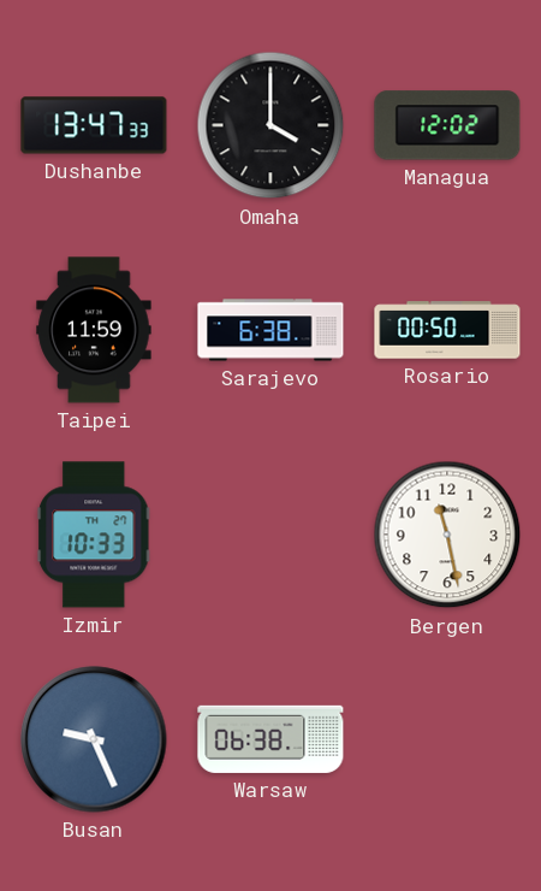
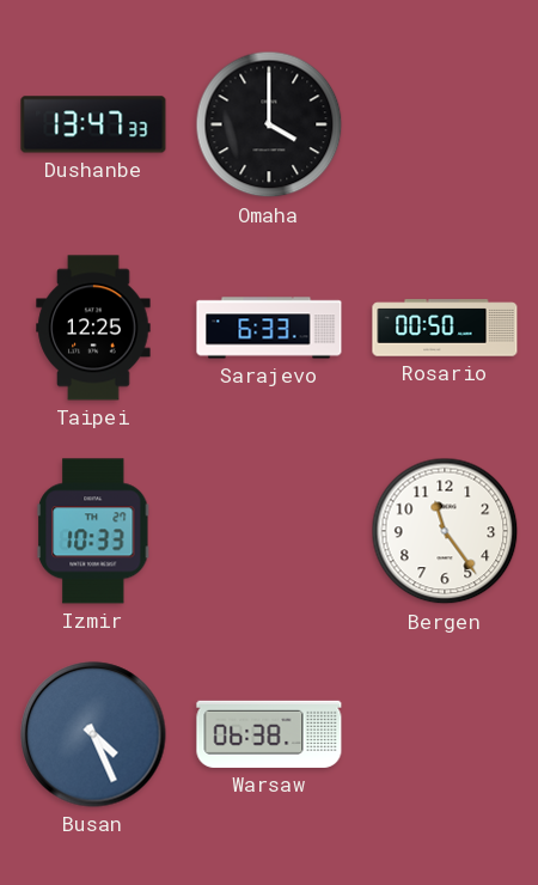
Managua: 12:02 -> none (447, 125)
Taipei: 11:59 -> 12:25 (93, 328)
Sarajevo: 6:38 -> 6:33 (269, 328)
Bergen: 11:28 -> 11:24 (445, 531)
Busan: 9:26 -> 4:26 (93, 734)
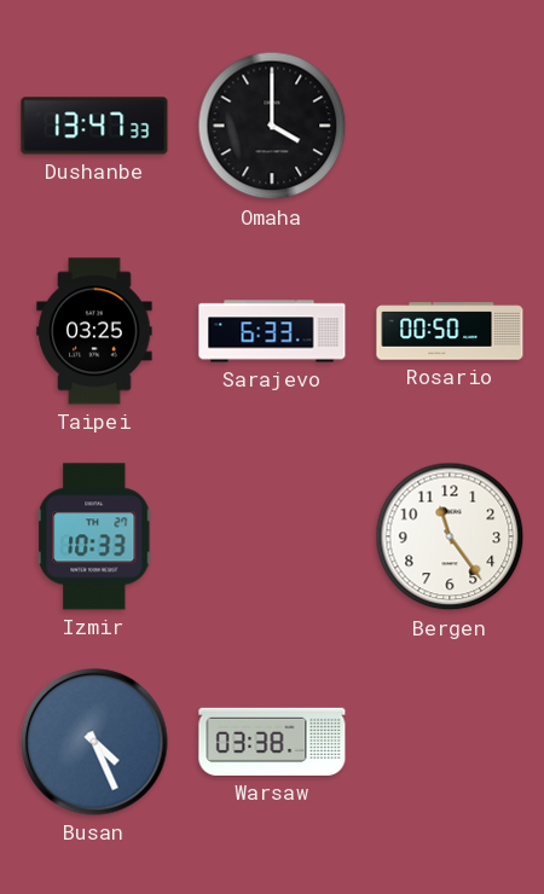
Taipei: 12:25 -> 03:25 (94, 331)
Warsaw: 06:38 -> 03:38 (272, 742)
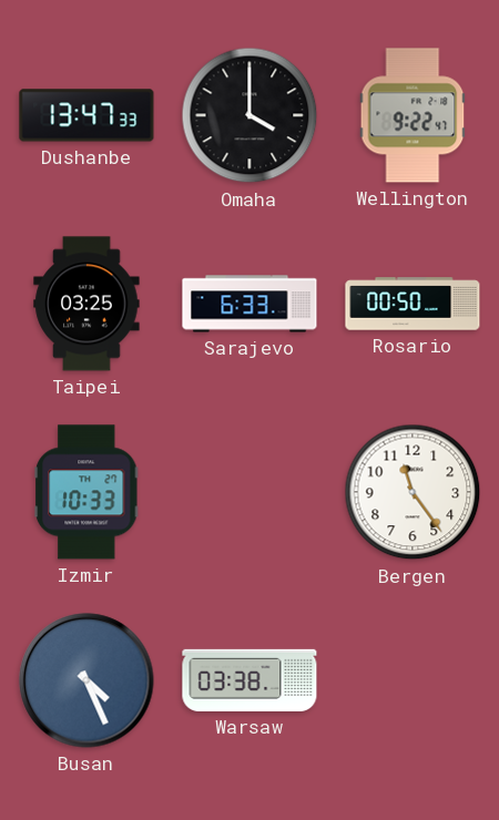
Wellington: none -> 9:22 (413, 115)
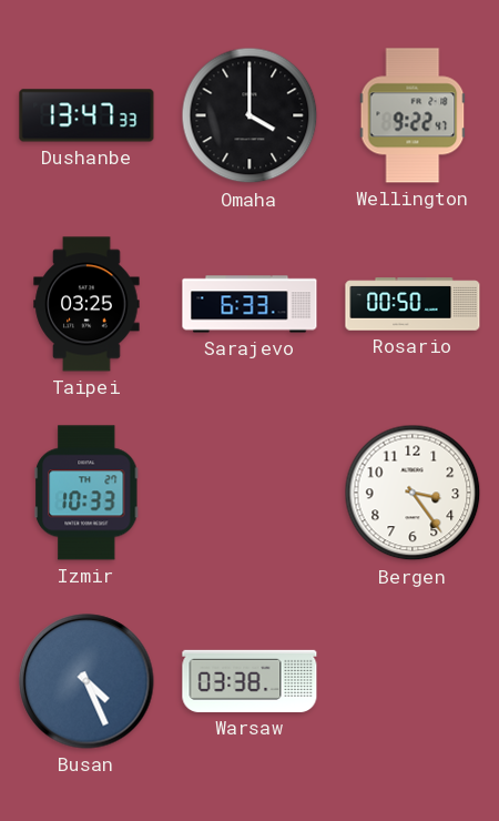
Bergen: 11:24 -> 3:24 (413, 493)
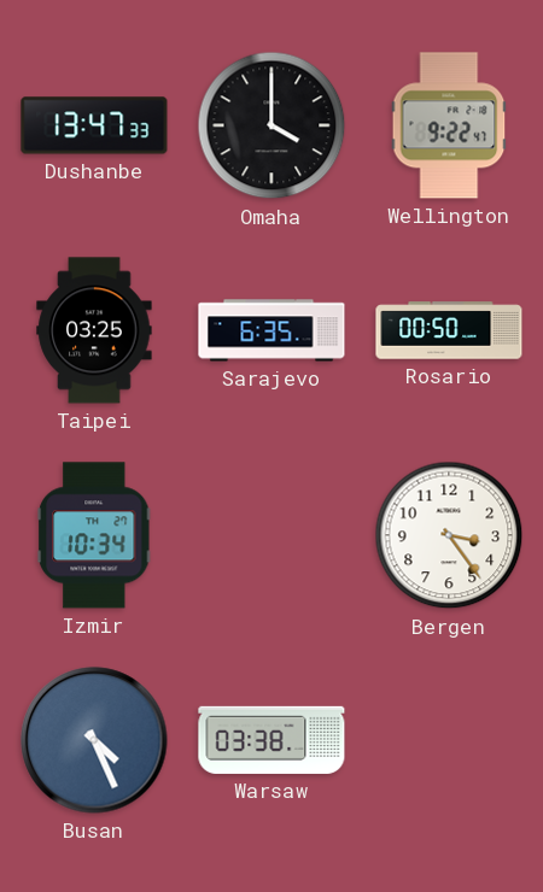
Sarajevo: 6:33 -> 6:35 (271, 330)
Izmir: 10:33 -> 10:34 (95, 535)
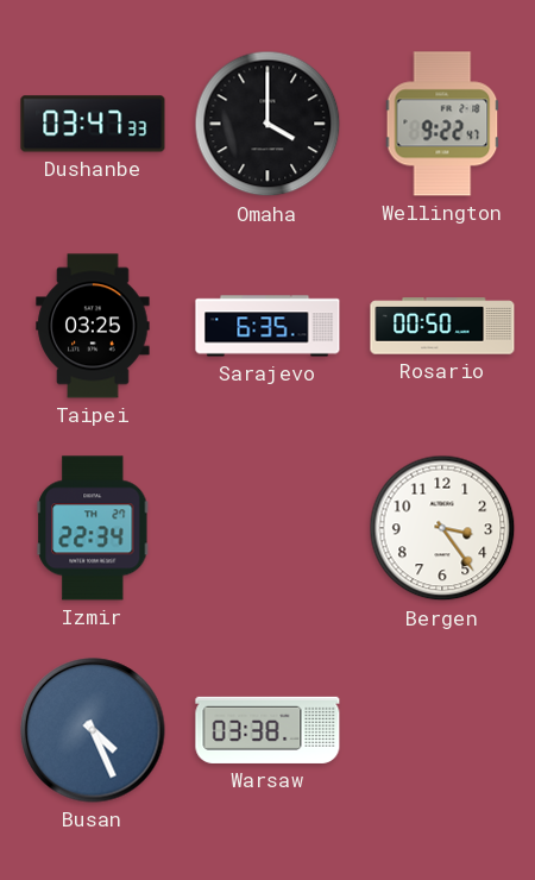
Dushanbe: 13:47 -> 03:47 (93, 124)
Izmir: 10:34 -> 22:34 (94, 528)
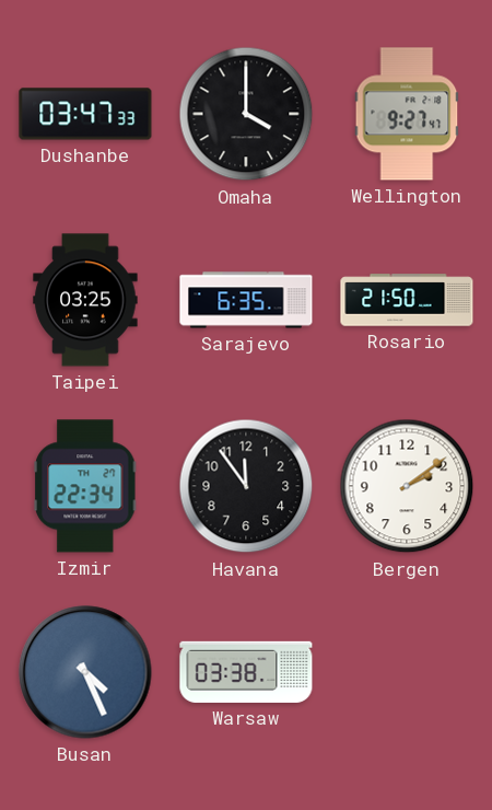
Wellington: 9:22 -> 9:27 (407, 114)
Rosario: 00:50 -> 21:50 (407, 300)
Havana: none -> 11:54 (246, 486)
Bergen: 3:24 -> 2:09 (407, 486)
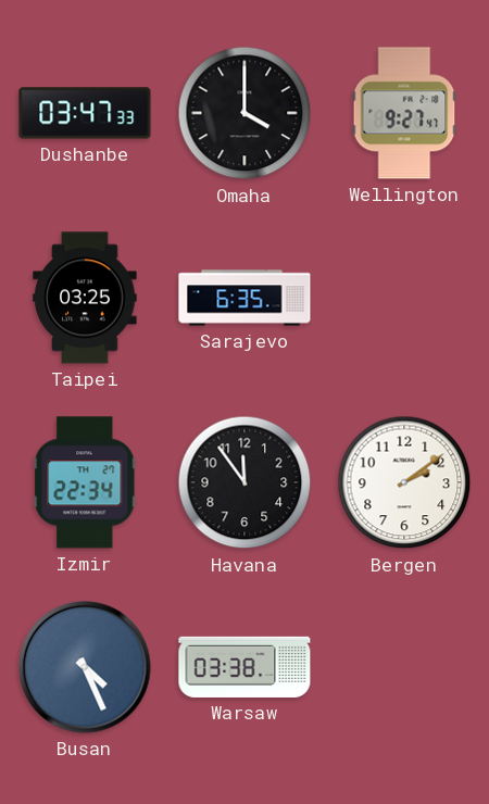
Rosario: 21:50 -> none (407, 300)
